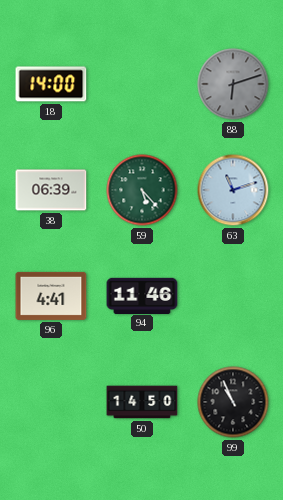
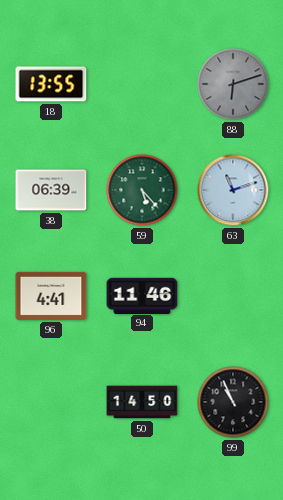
18: 14:00 -> 13:55 (51, 84)
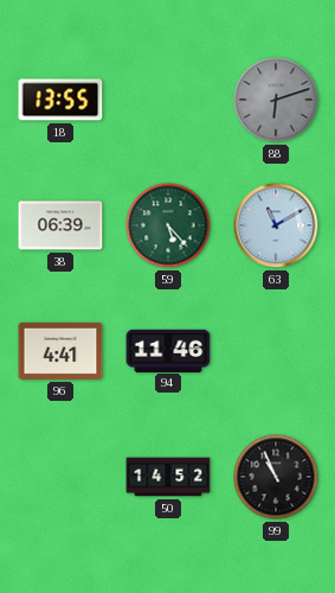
63: 11:12 -> 11:10 (276, 225)
50: 14:50 -> 14:52 (168, 477)
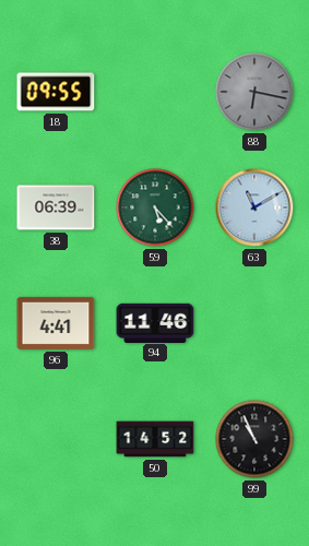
18: 13:55 -> 09:55 (56, 92)
88: 6:12 -> 6:17 (254, 92)
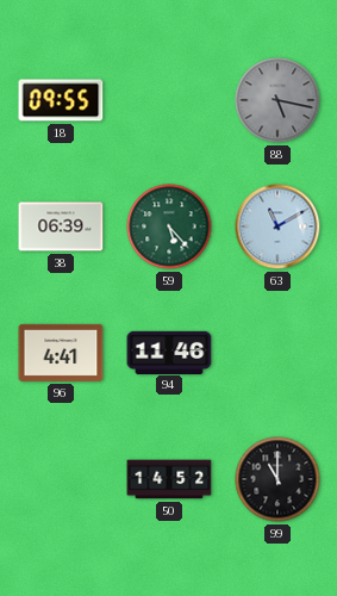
88: 6:17 -> 5:17 (277, 100)
99: 10:56 -> 11:00 (277, 479)
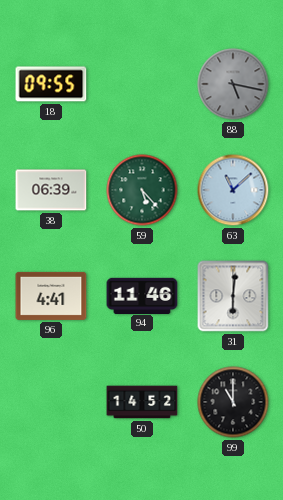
63: 11:10 -> 11:08 (233, 190)
31: none -> 6:01 (233, 296)
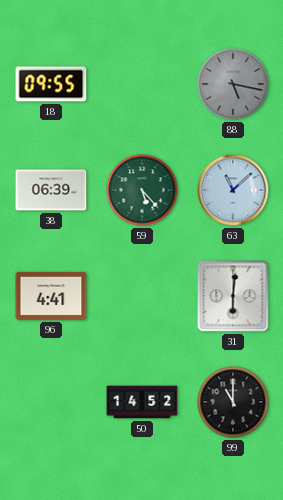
94: 11:46 -> none (142, 295)
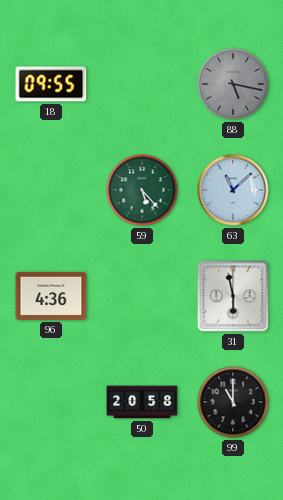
38: 06:39 -> none (51, 190)
96: 4:41 -> 4:36 (51, 296)
31: 6:01 -> 5:58 (233, 296)
50: 14:52 -> 20:58 (142, 402)
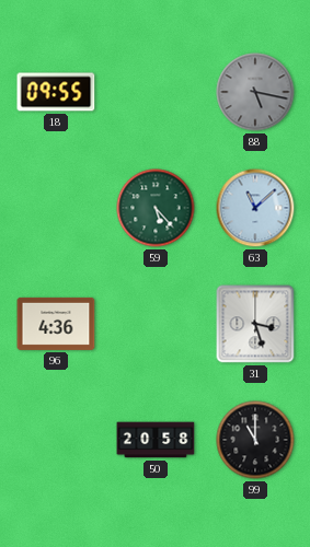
31: 5:58 -> 3:27 (255, 324)
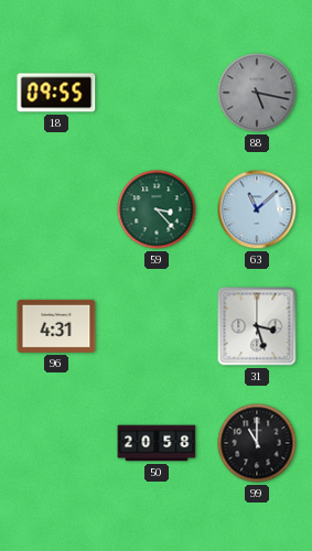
59: 5:23 -> 3:23 (157, 209)
96: 4:36 -> 4:31 (56, 326)
